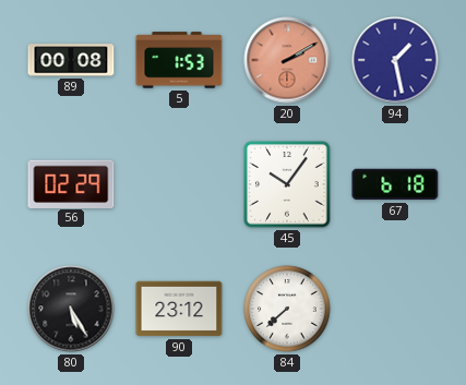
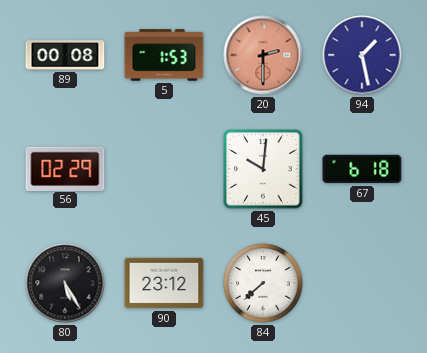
20: 2:10 -> 2:30 (263, 55)
45: 10:06 -> 10:01 (263, 169)
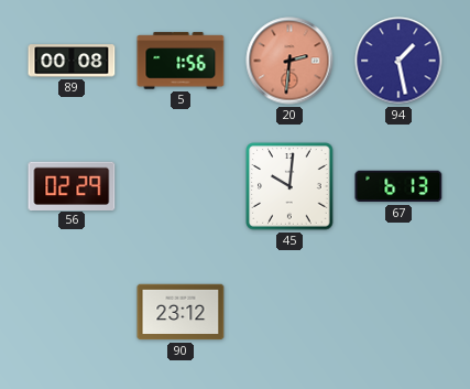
5: 1:53 -> 1:56 (181, 61)
20: 2:30 -> 2:31 (289, 61)
67: 6:18 -> 6:13 (398, 186)
80: 5:25 -> none (65, 283)
84: 7:38 -> none (263, 283)
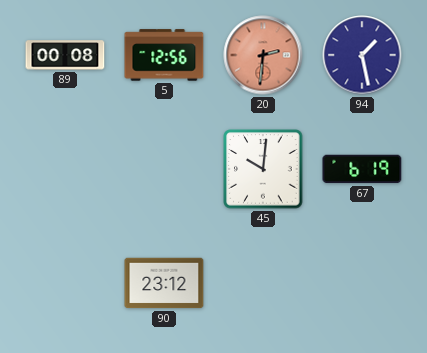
5: 1:56 -> 12:56 (164, 55)
56: 02:29 -> none (72, 185)
67: 6:13 -> 6:19 (362, 169)
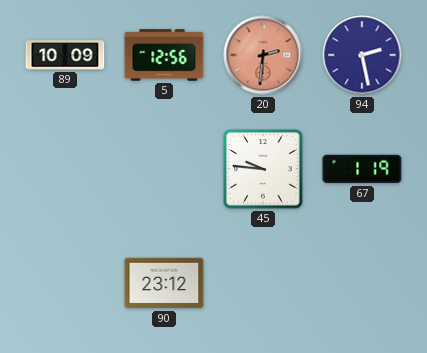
89: 00:08 -> 10:09 (65, 55)
94: 1:28 -> 2:28 (362, 55)
45: 10:01 -> 9:46 (263, 169)
67: 6:19 -> 1:19 (362, 169)
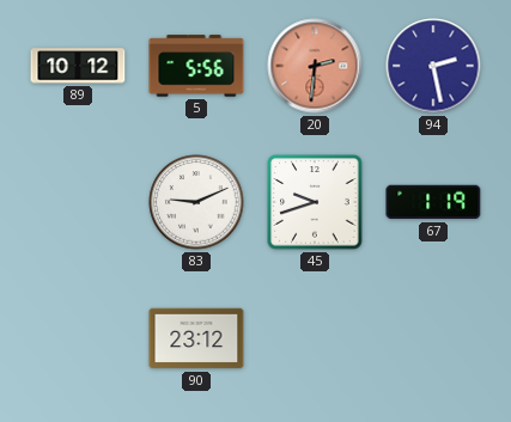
89: 10:09 -> 10:12 (78, 66)
5: 12:56 -> 5:56 (196, 66)
83: none -> 9:11 (196, 202)
45: 9:46 -> 9:42 (315, 202)
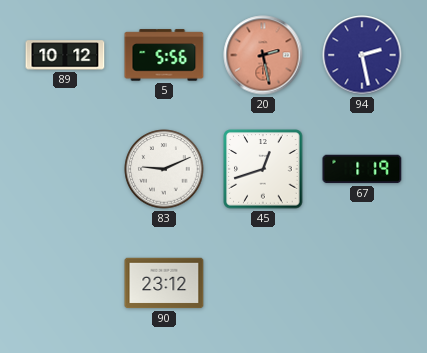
20: 2:31 -> 2:28 (263, 55)
45: 9:42 -> 12:42 (263, 169)
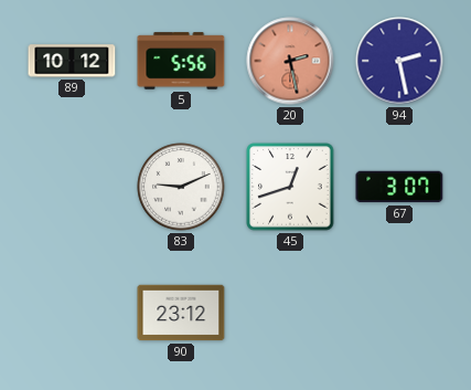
67: 1:19 -> 3:07 (399, 187)
